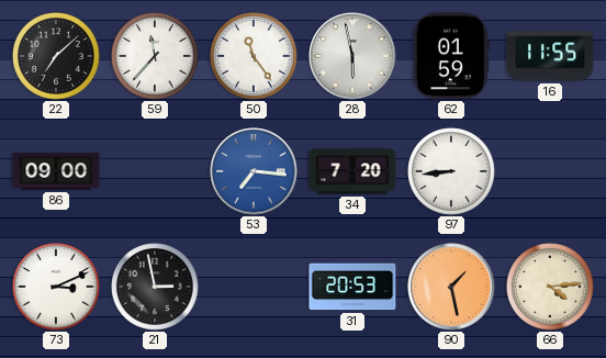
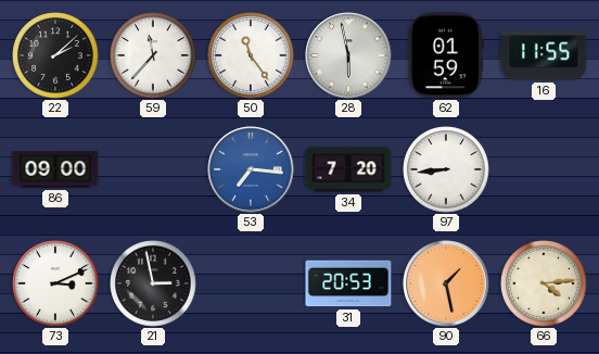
22: 7:08 -> 2:08 (55, 55)
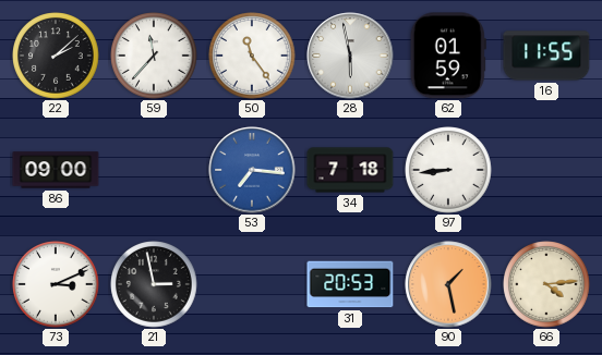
34: 7:20 -> 7:18 (350, 170)
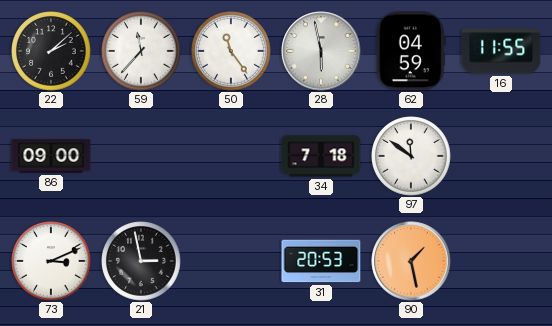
62: 01:59 -> 04:59 (411, 51)
53: 7:16 -> none (252, 170)
97: 8:44 -> 11:51 (411, 156)
66: 4:14 -> none (546, 284)
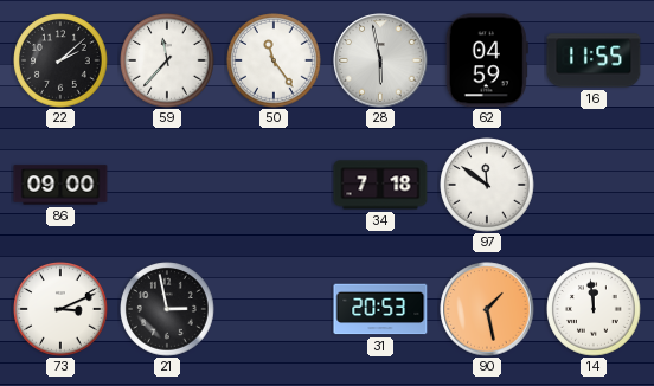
14: none -> 11:59 (594, 309)
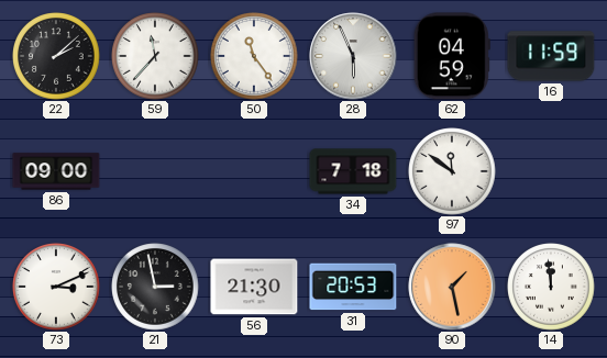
28: 5:58 -> 5:56 (353, 56)
16: 11:55 -> 11:59 (551, 56)
56: none -> 21:30 (254, 287)
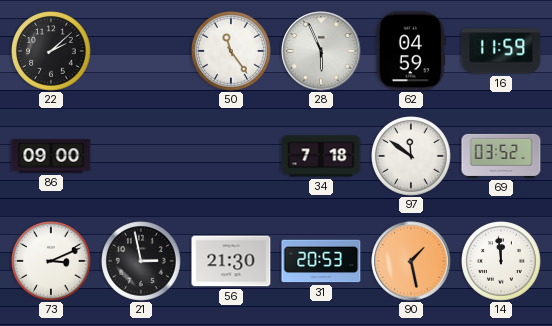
59: 11:37 -> none (155, 56)
69: none -> 03:52 (501, 156)
